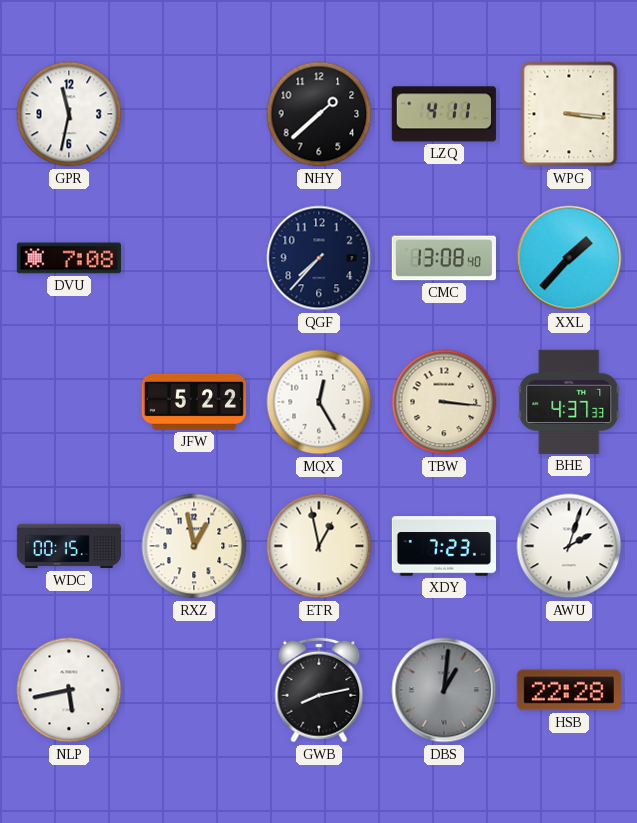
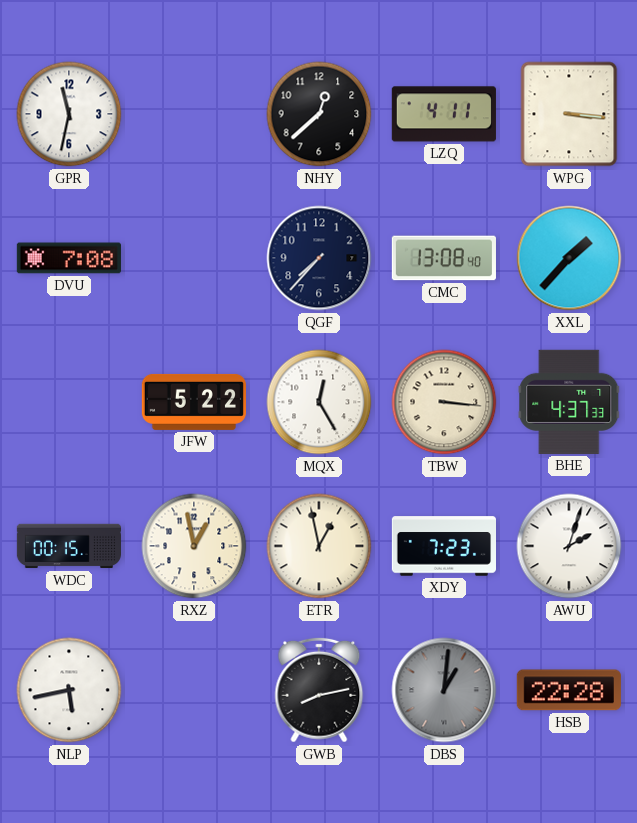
NHY: 1:38 -> 12:38 (319, 114)
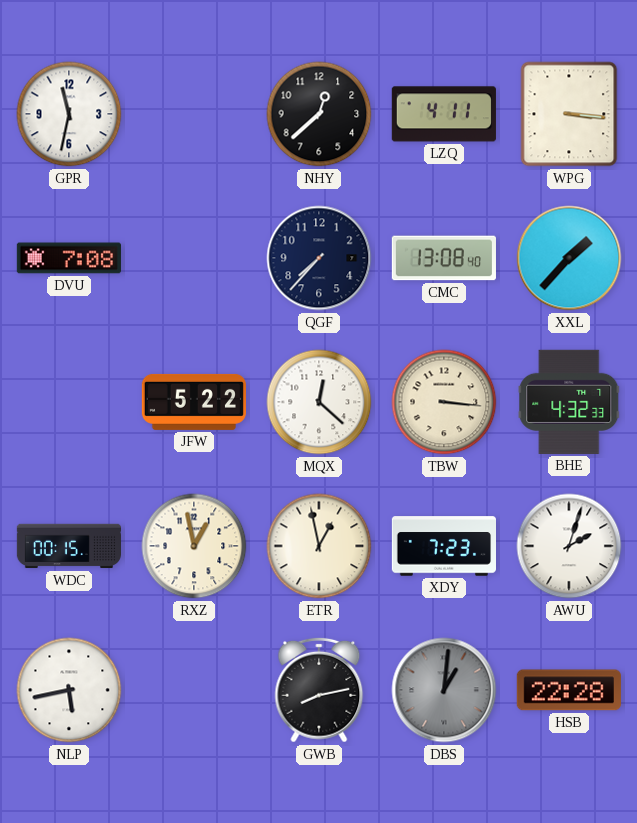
MQX: 12:25 -> 12:22 (319, 402)
BHE: 4:37 -> 4:32 (569, 402)
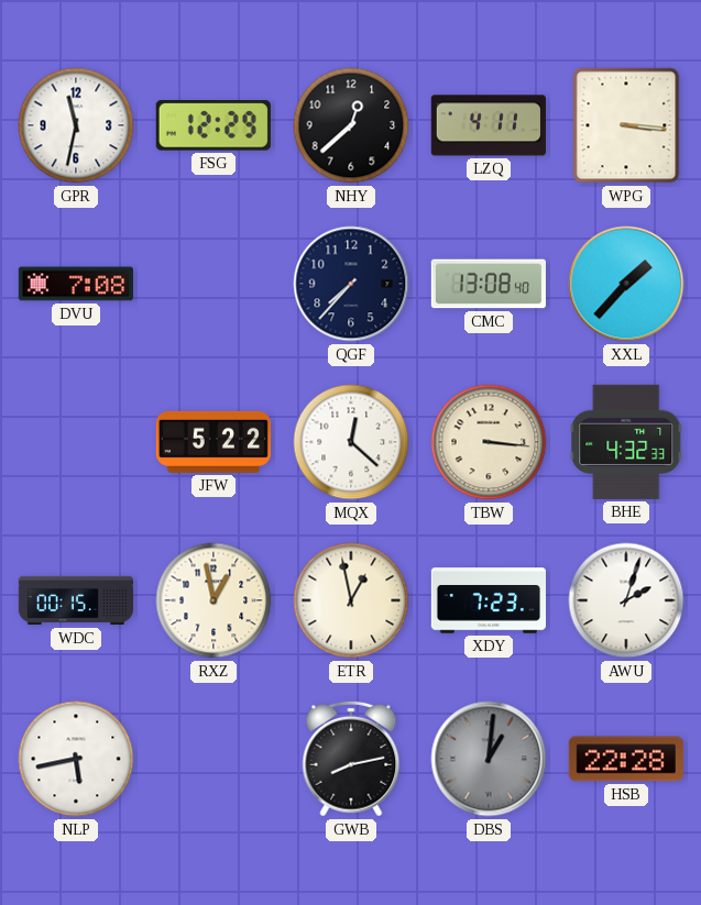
FSG: none -> 12:29 (213, 126)
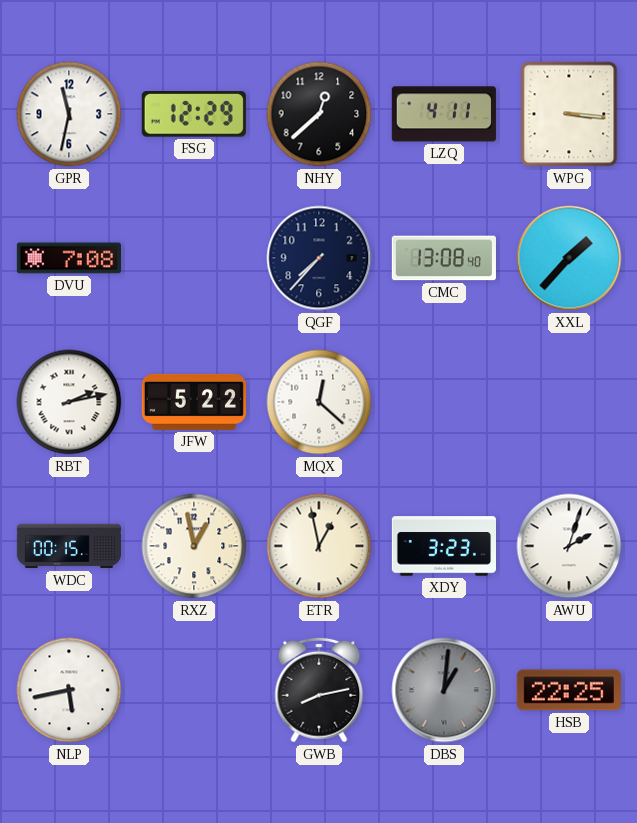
RBT: none -> 2:13 (69, 402)
TBW: 3:16 -> none (489, 442)
BHE: 4:32 -> none (626, 442)
XDY: 7:23 -> 3:23 (443, 546)
HSB: 22:28 -> 22:25 (569, 690)
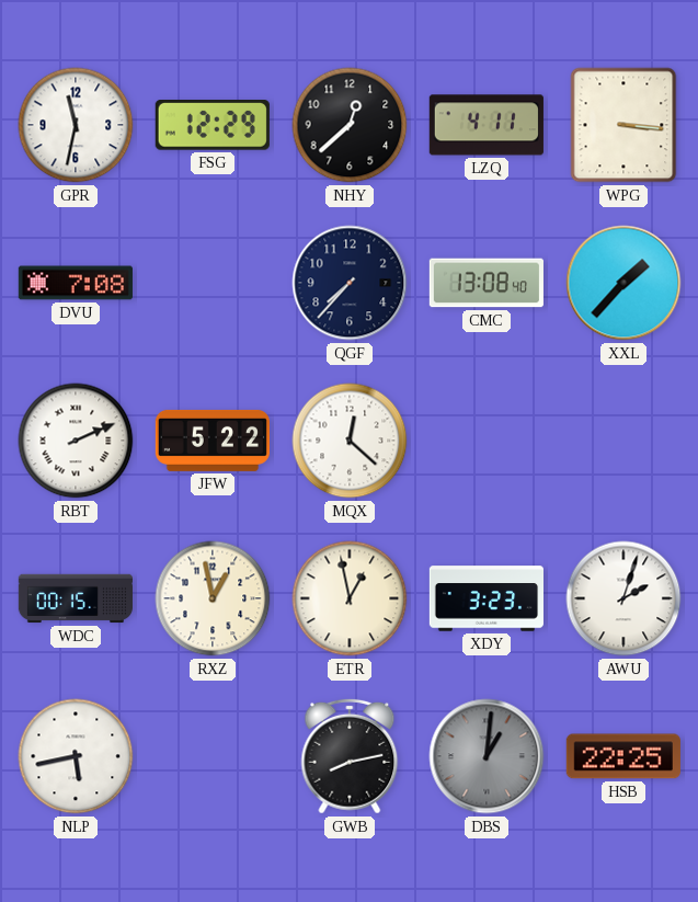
RBT: 2:13 -> 2:11 (76, 441)
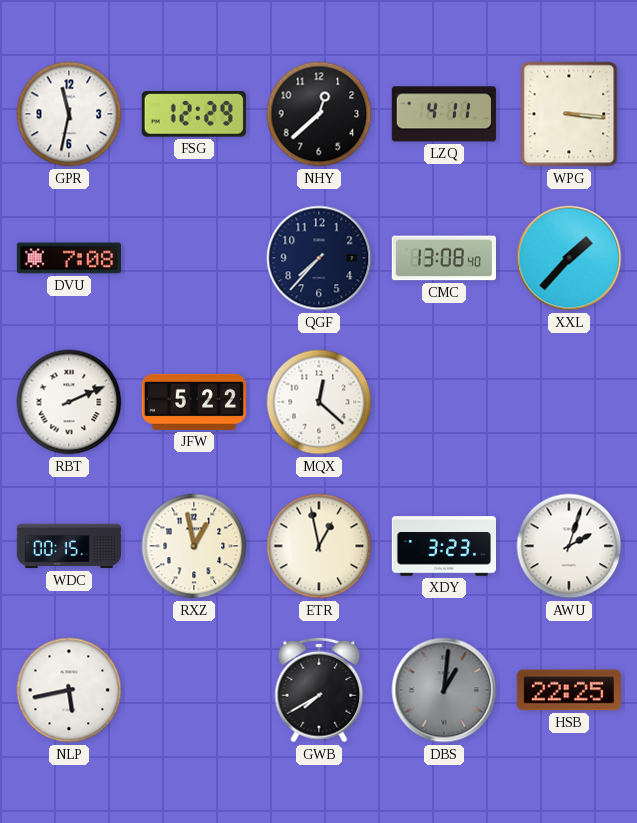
GWB: 8:13 -> 7:40 (319, 690)
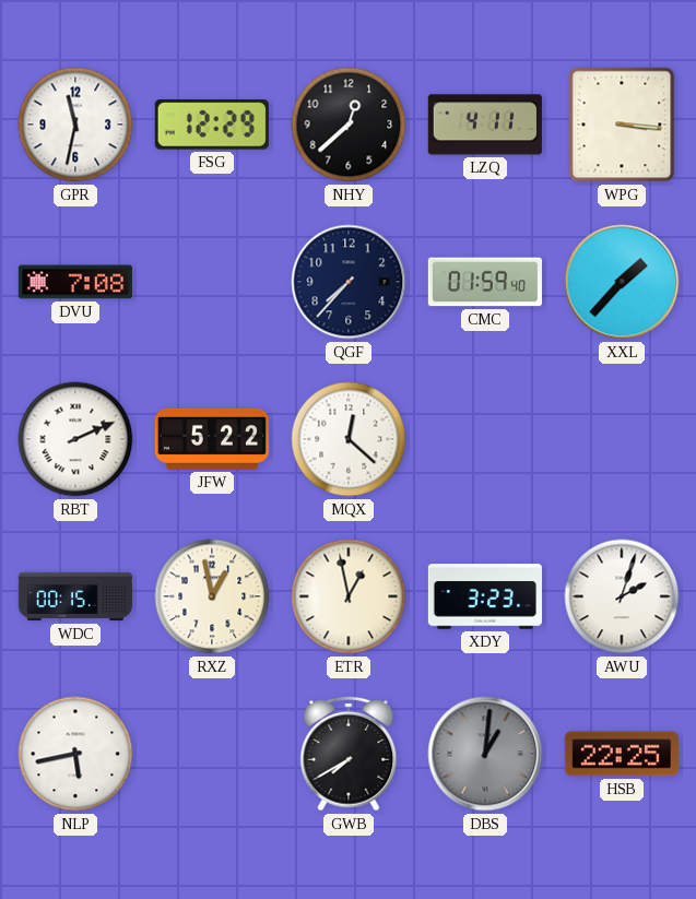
CMC: 13:08 -> 01:59 (485, 282)
